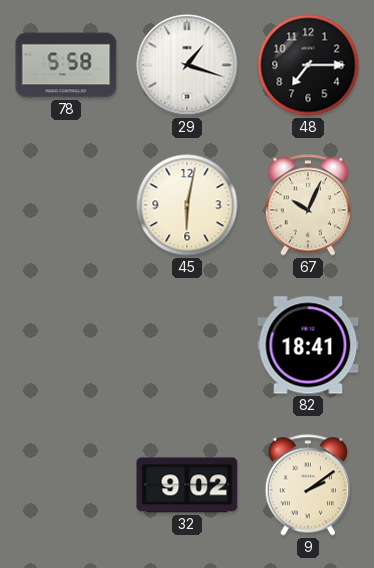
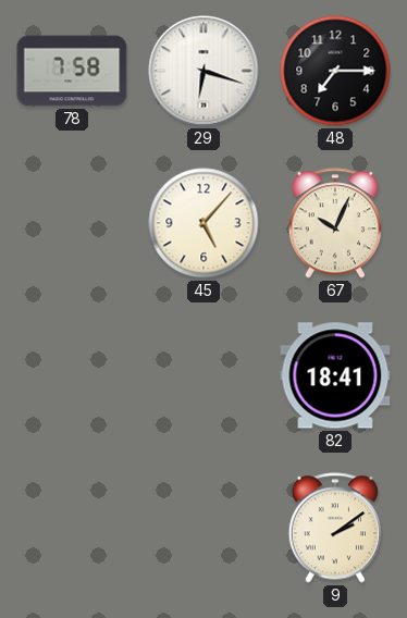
78: 5:58 -> 7:58 (72, 71)
29: 1:18 -> 6:18 (203, 71)
45: 6:02 -> 5:07 (203, 223)
32: 9:02 -> none (187, 485)
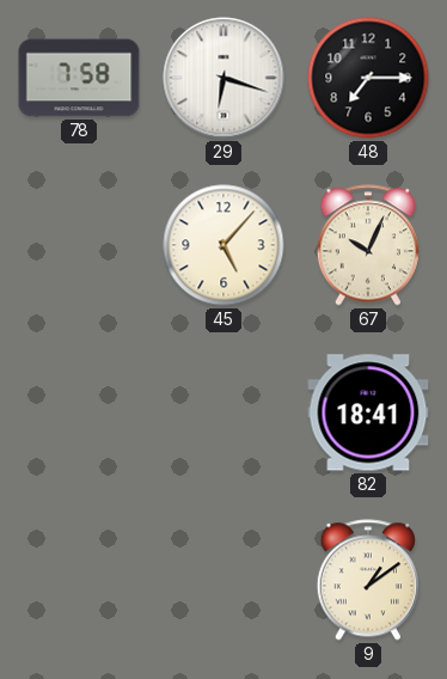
9: 2:09 -> 1:09 (368, 580)
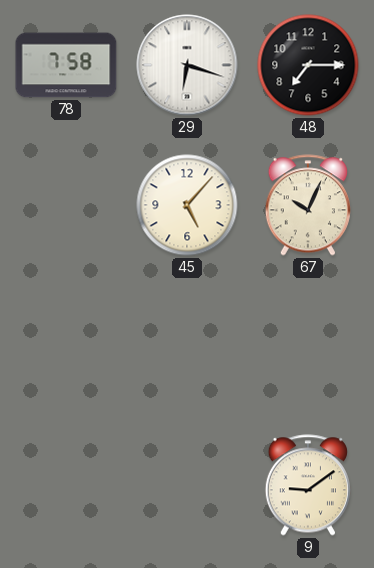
82: 18:41 -> none (368, 412)
9: 1:09 -> 9:09 (308, 485)
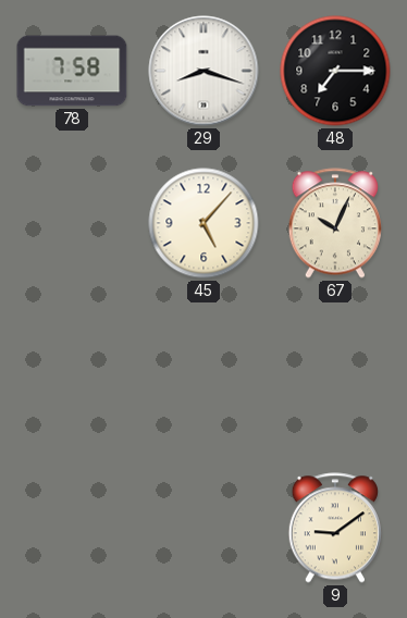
29: 6:18 -> 8:18 (203, 71)
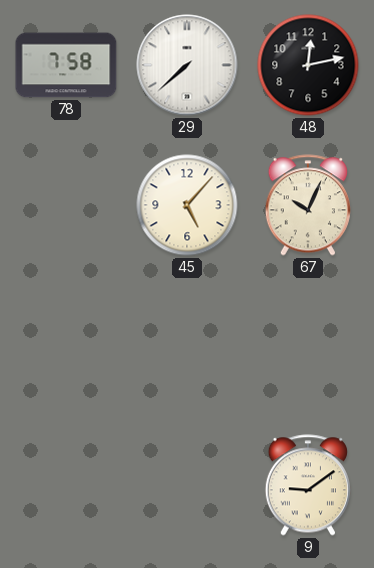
29: 8:18 -> 7:38 (187, 65)
48: 7:15 -> 12:13 (308, 65)
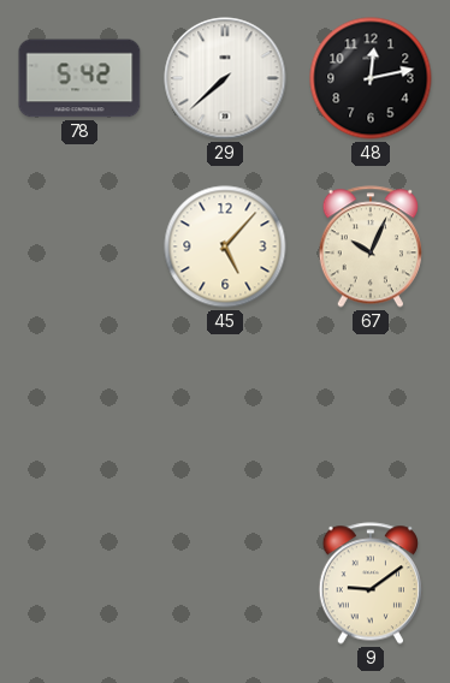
78: 7:58 -> 5:42 (79, 78)
